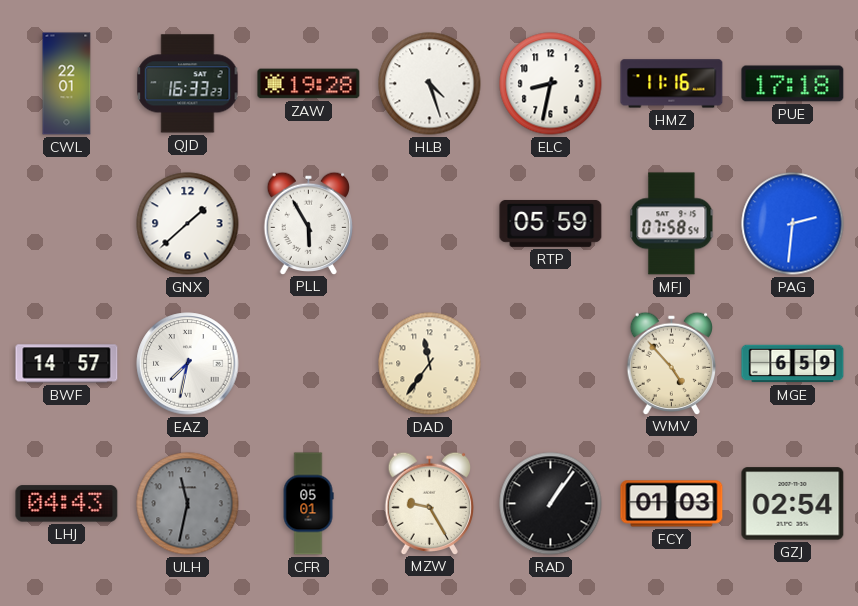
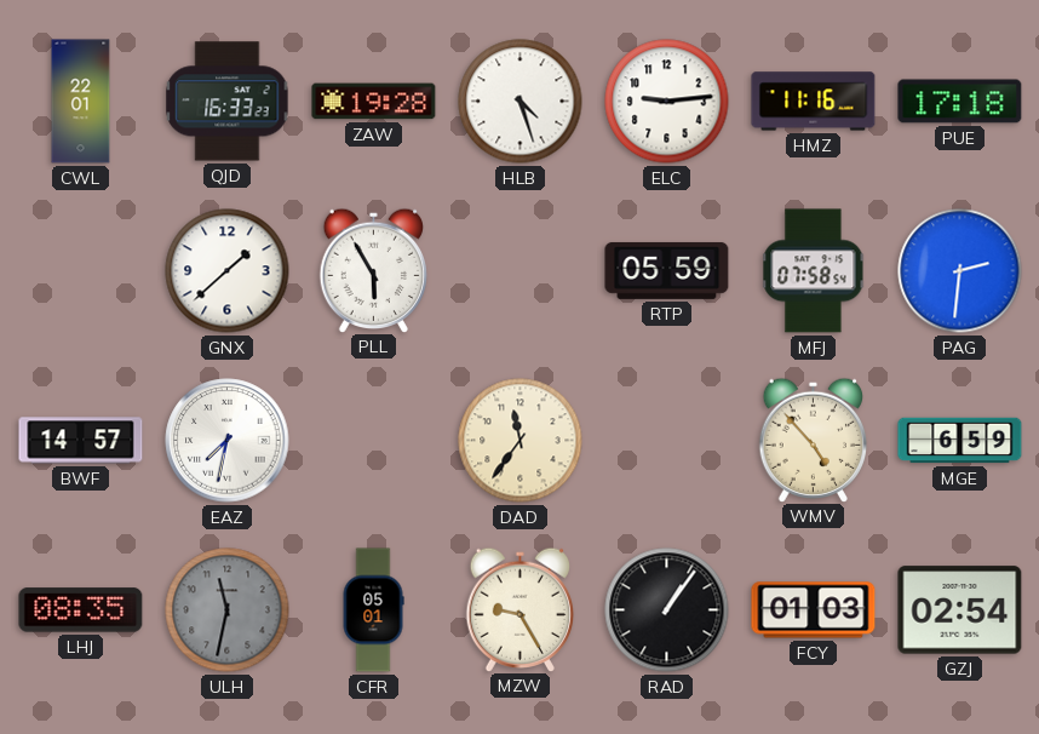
ELC: 8:32 -> 9:14 (667, 102)
LHJ: 04:43 -> 08:35 (81, 610)
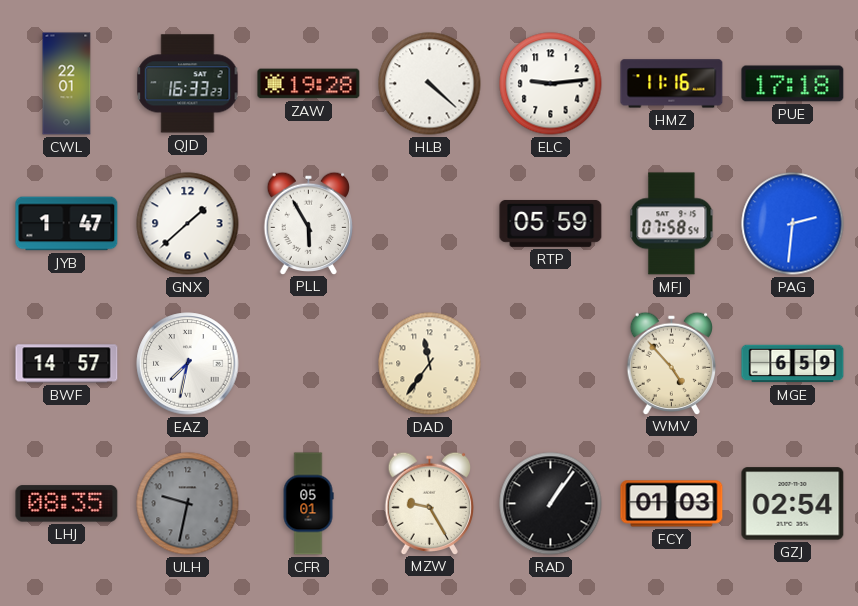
HLB: 4:27 -> 4:22 (430, 84)
JYB: none -> 1:47 (67, 224)
ULH: 11:32 -> 9:32 (188, 504)
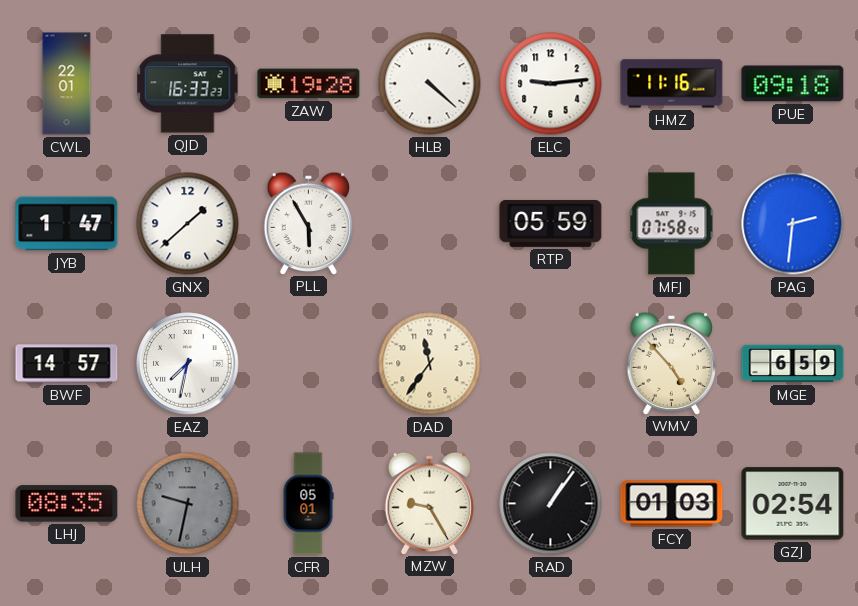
PUE: 17:18 -> 09:18 (793, 84)
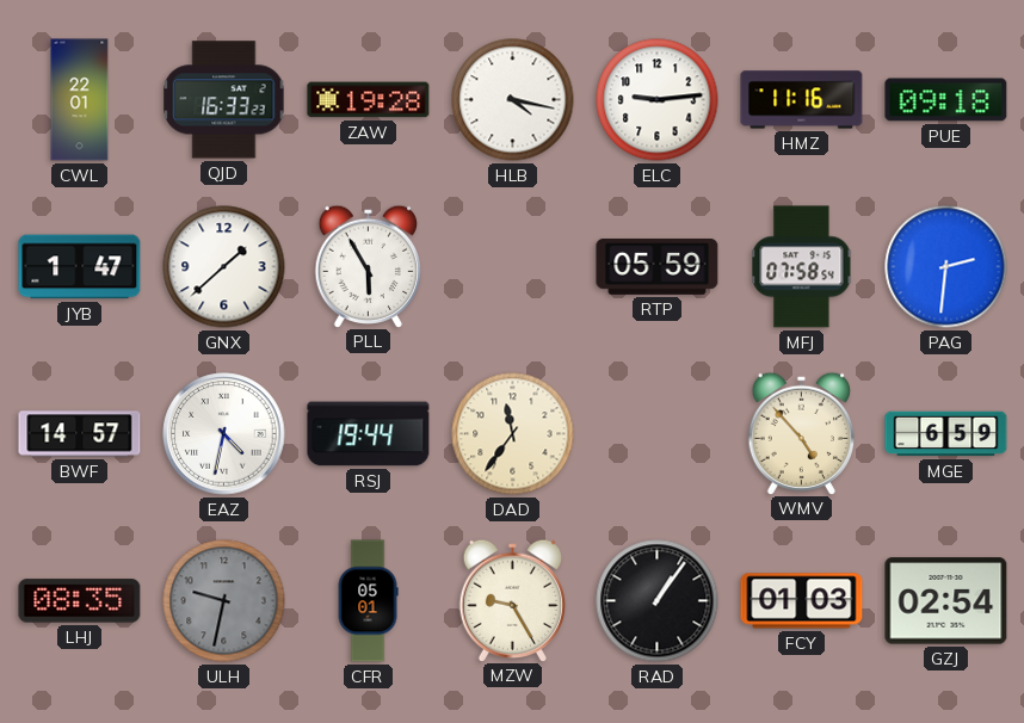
HLB: 4:22 -> 4:17 (513, 100)
EAZ: 7:32 -> 4:32 (224, 434)
RSJ: none -> 19:44 (369, 434)
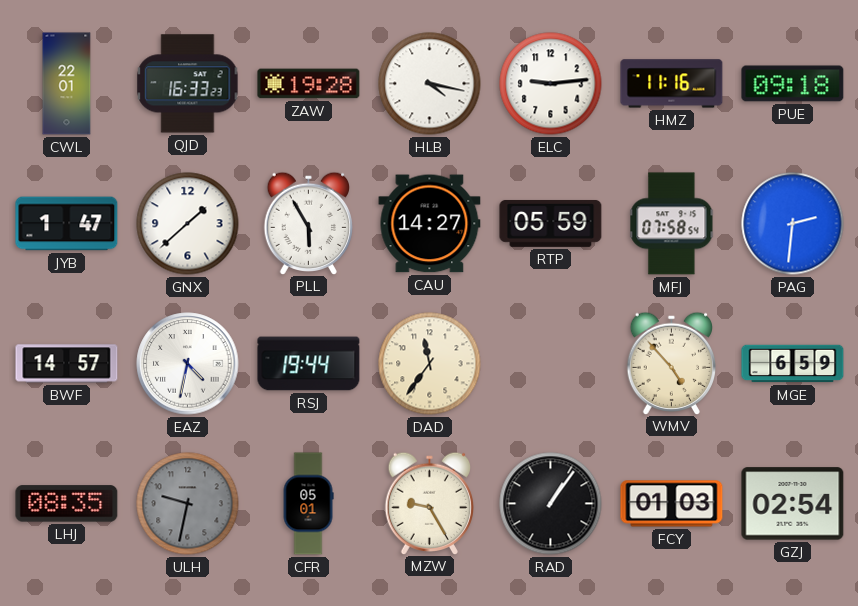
CAU: none -> 14:27 (430, 224)
